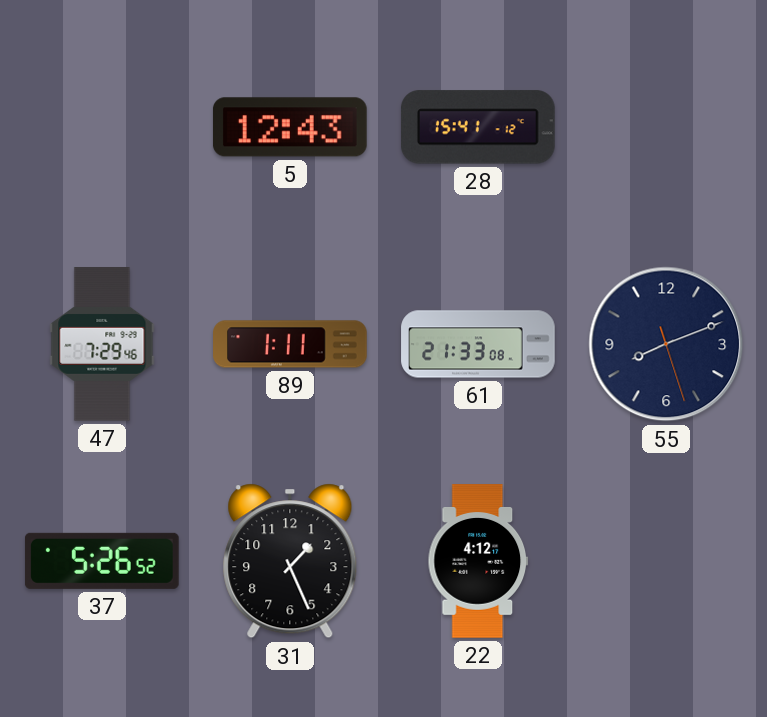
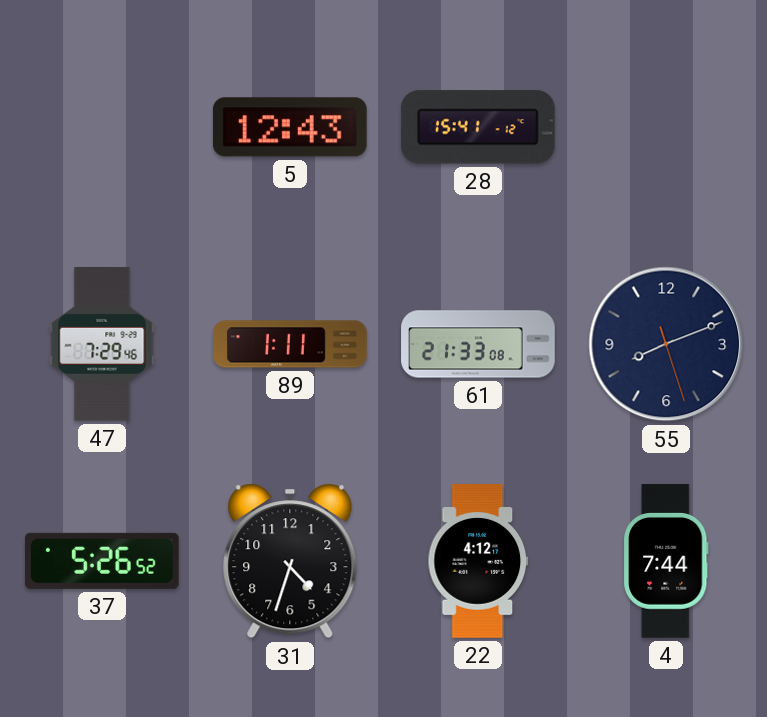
31: 1:26 -> 4:33 (290, 561)
4: none -> 7:44 (666, 561)
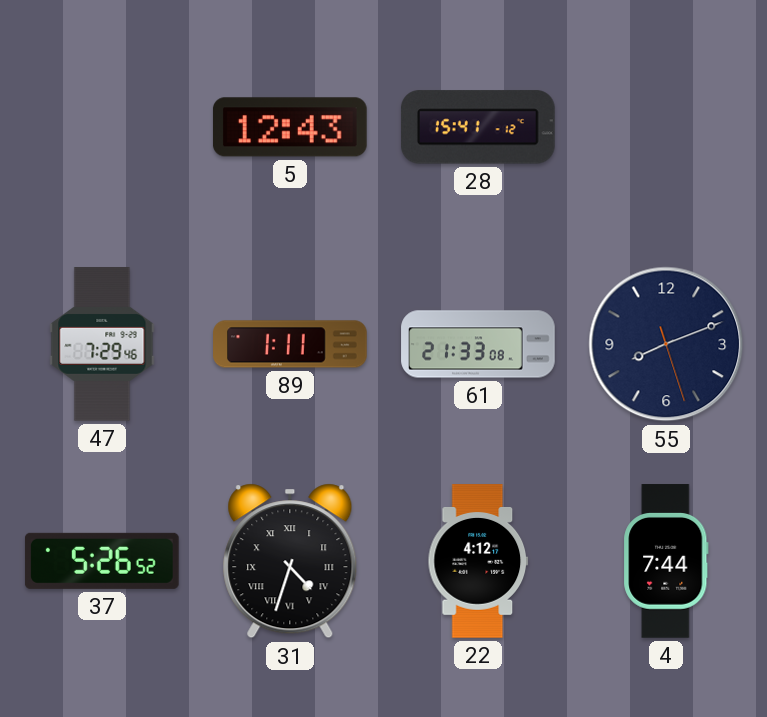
31 numerals: Arabic -> Roman (290, 561)
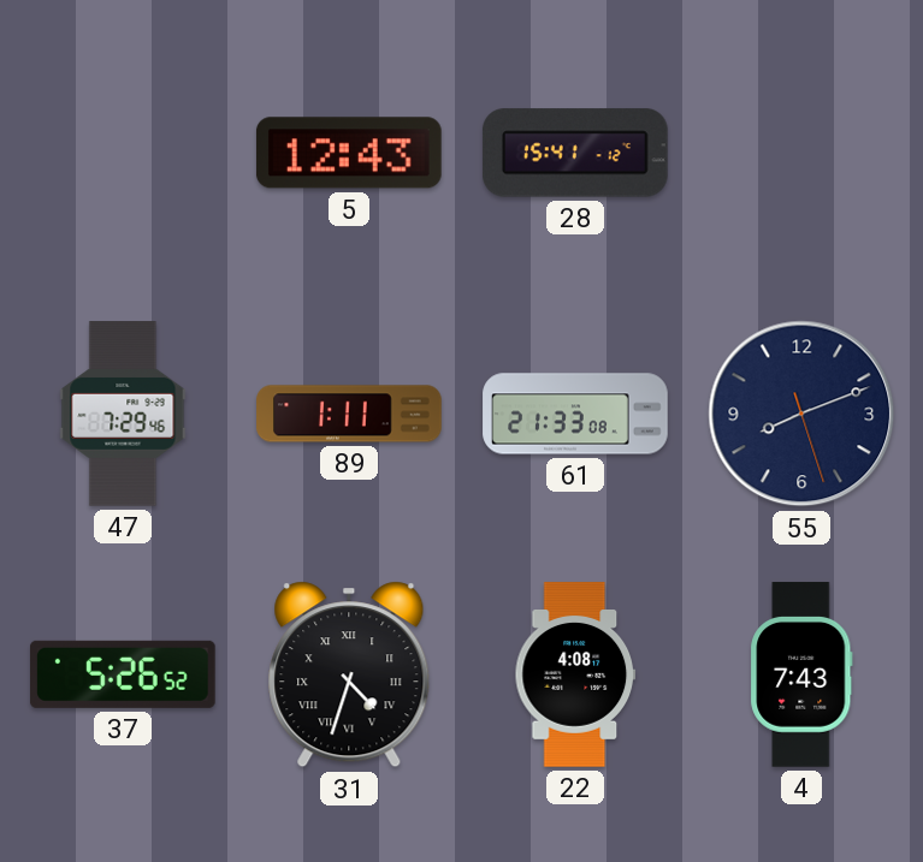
22: 4:12 -> 4:08 (575, 674)
4: 7:44 -> 7:43 (801, 674)
